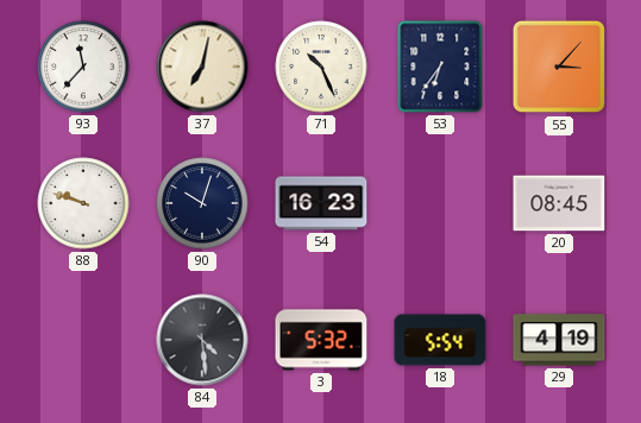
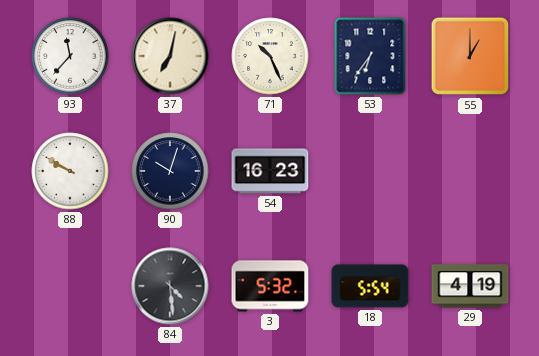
55: 3:07 -> 1:00 (470, 56)
88: 9:48 -> 9:50 (70, 171)
20: 08:45 -> none (559, 203)
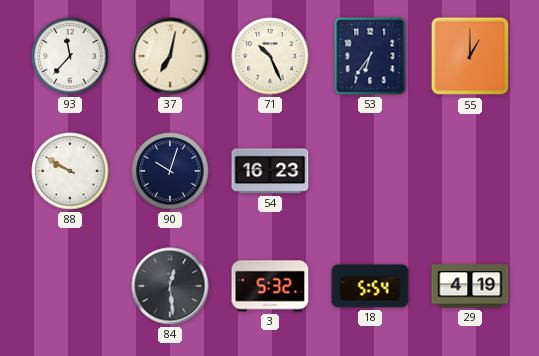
84: 4:29 -> 12:29 (170, 286)
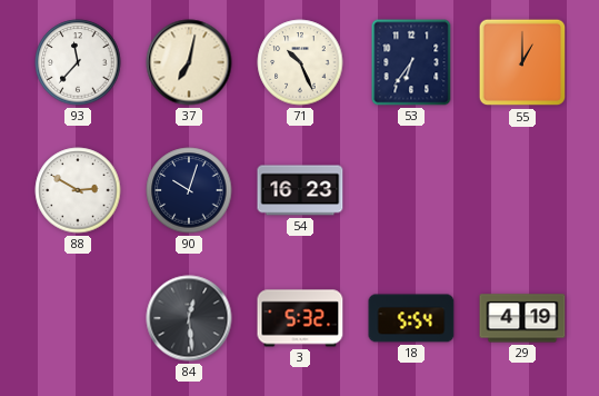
88: 9:50 -> 2:50 (78, 190)
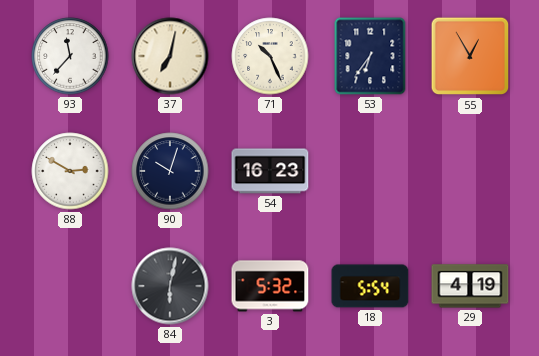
55: 1:00 -> 12:55 (470, 56)
84: 12:29 -> 6:02 (170, 286)
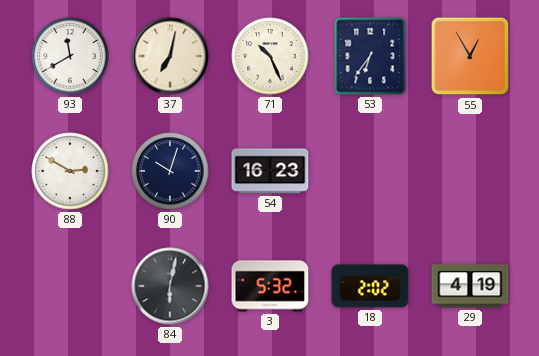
93: 11:37 -> 11:40 (70, 56)
18: 5:54 -> 2:02 (370, 286)
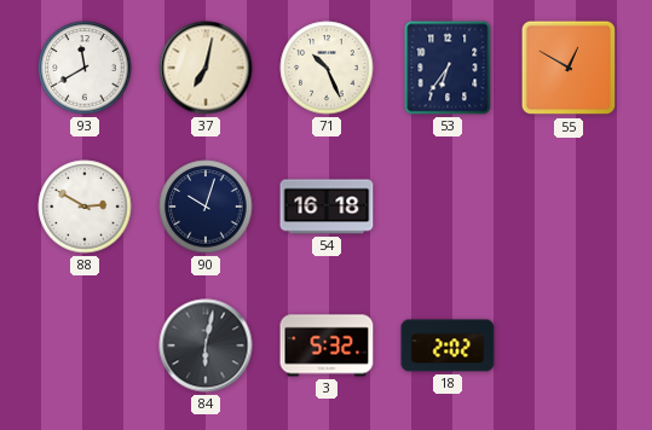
55: 12:55 -> 12:50 (569, 68)
54: 16:23 -> 16:18 (327, 207)
29: 4:19 -> none (470, 286)
